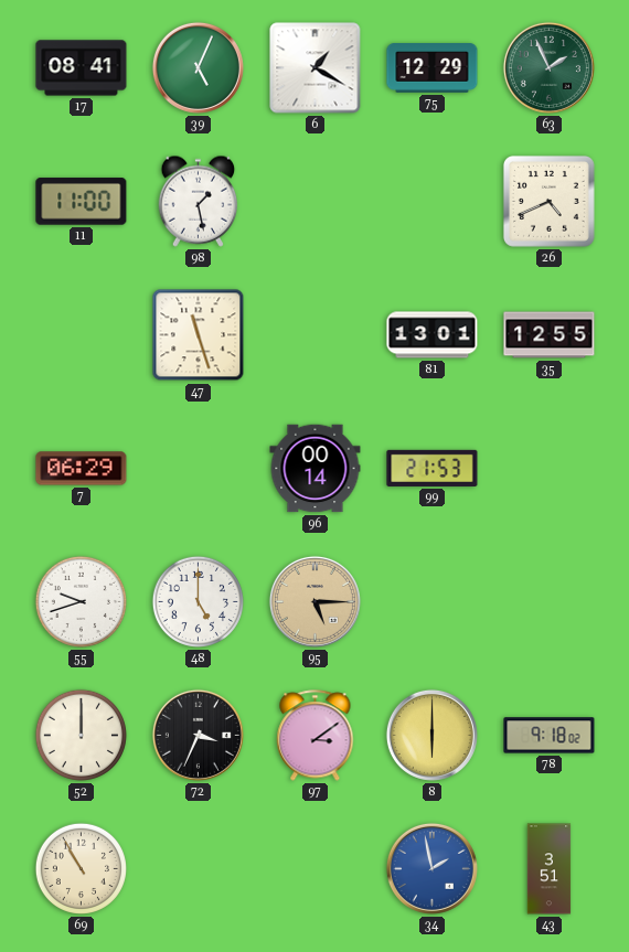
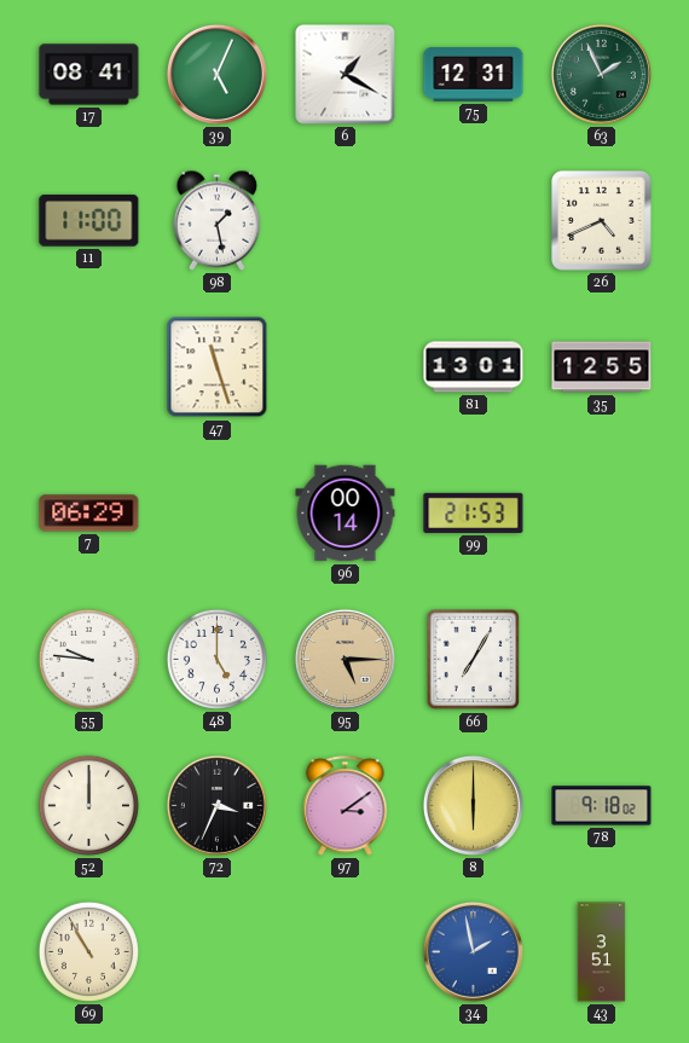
75: 12:29 -> 12:31 (474, 75)
55: 9:42 -> 9:46 (88, 659)
66: none -> 7:05 (474, 660)
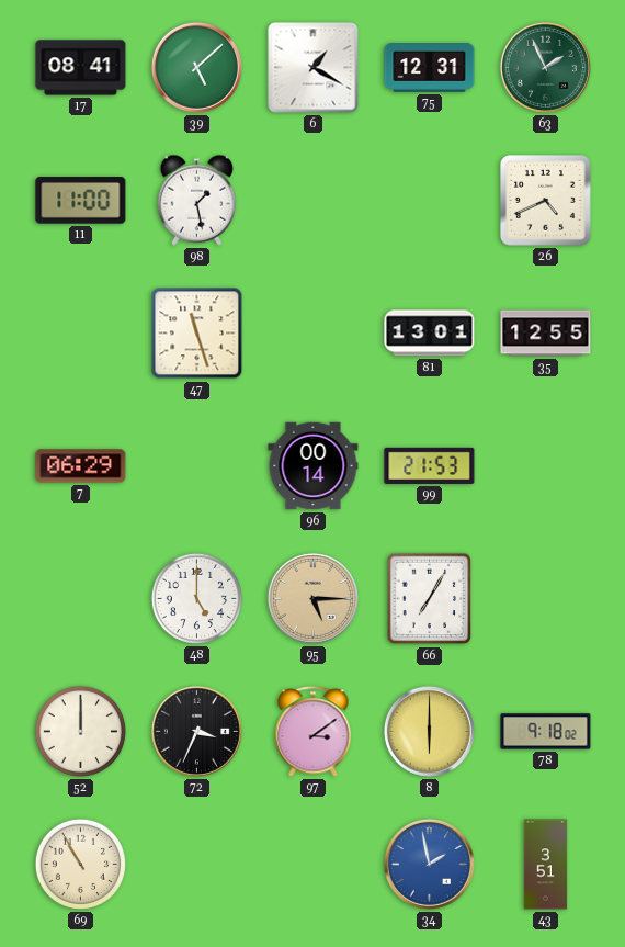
39: 5:04 -> 5:08 (196, 67)
55: 9:46 -> none (88, 659)
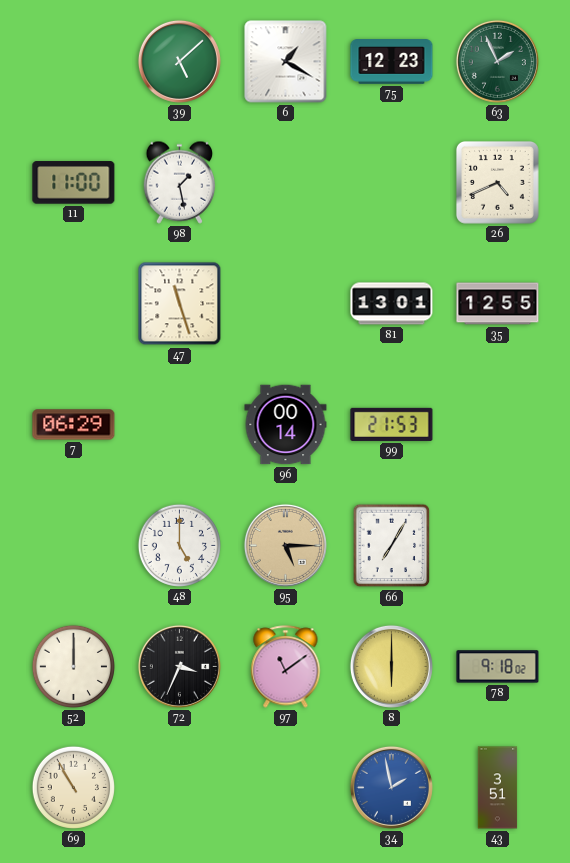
17: 08:41 -> none (81, 68)
75: 12:31 -> 12:23 (392, 62)
97: 3:09 -> 11:09 (286, 667)
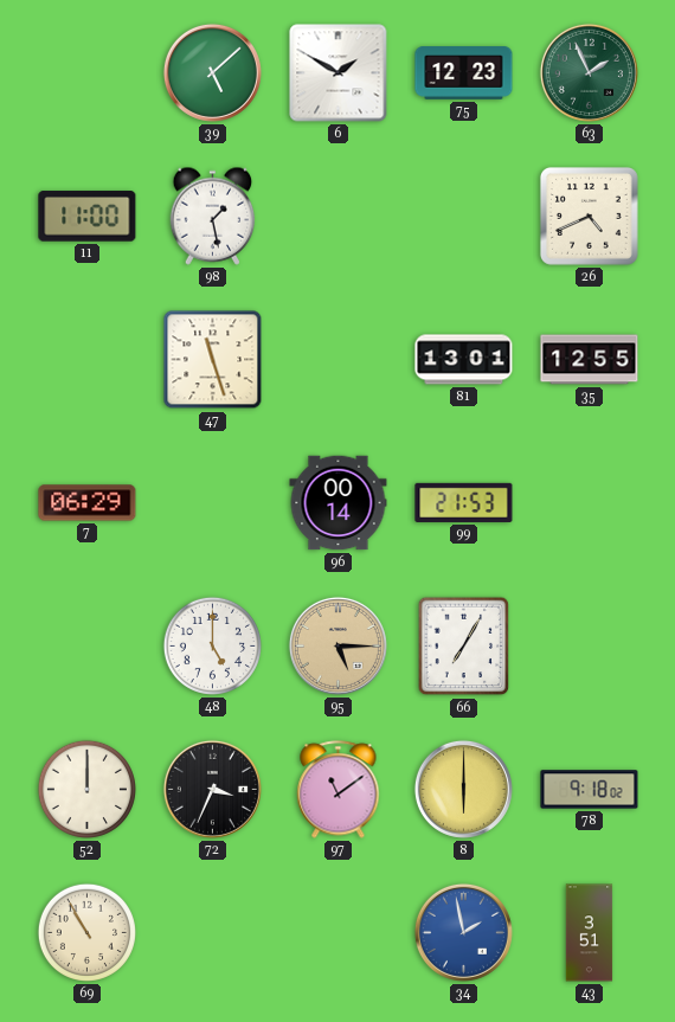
6: 1:20 -> 1:50 (339, 73)
